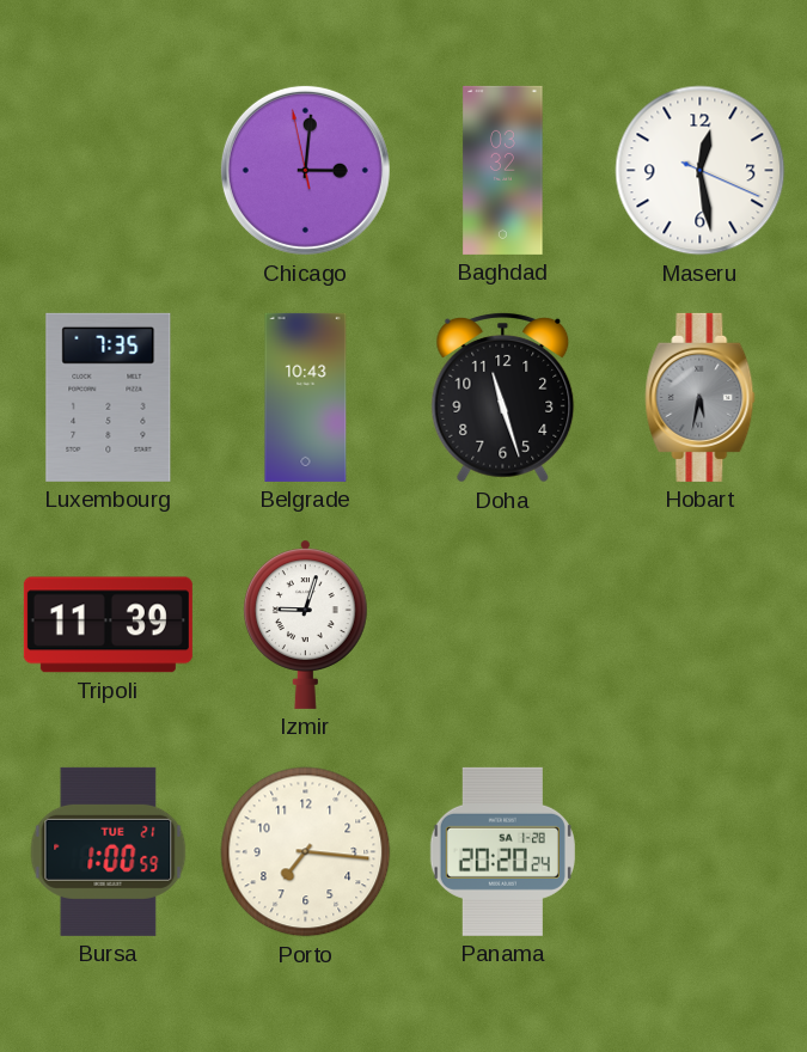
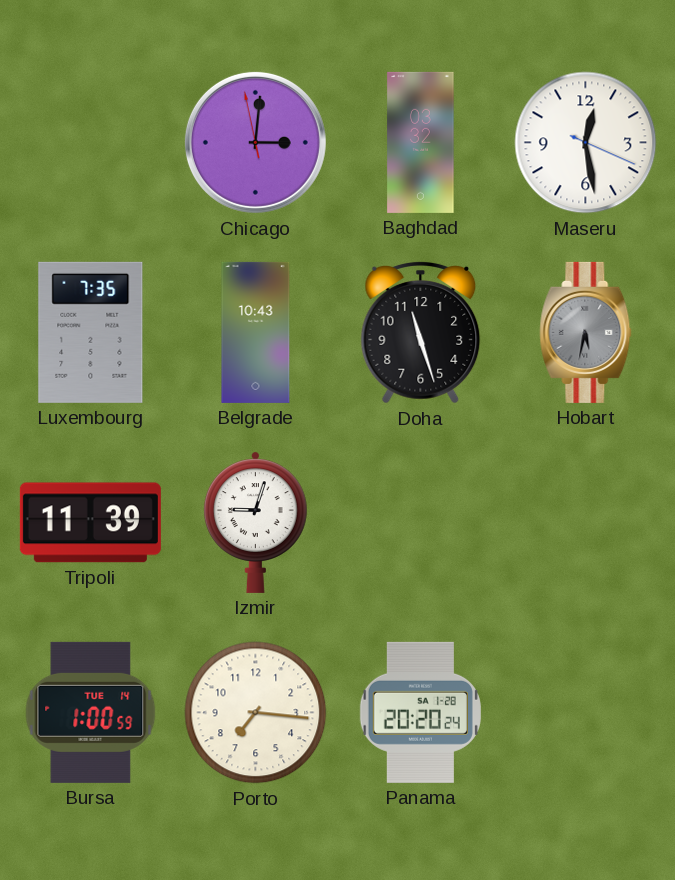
Bursa date: TUE 21 -> TUE 14 (91, 712)
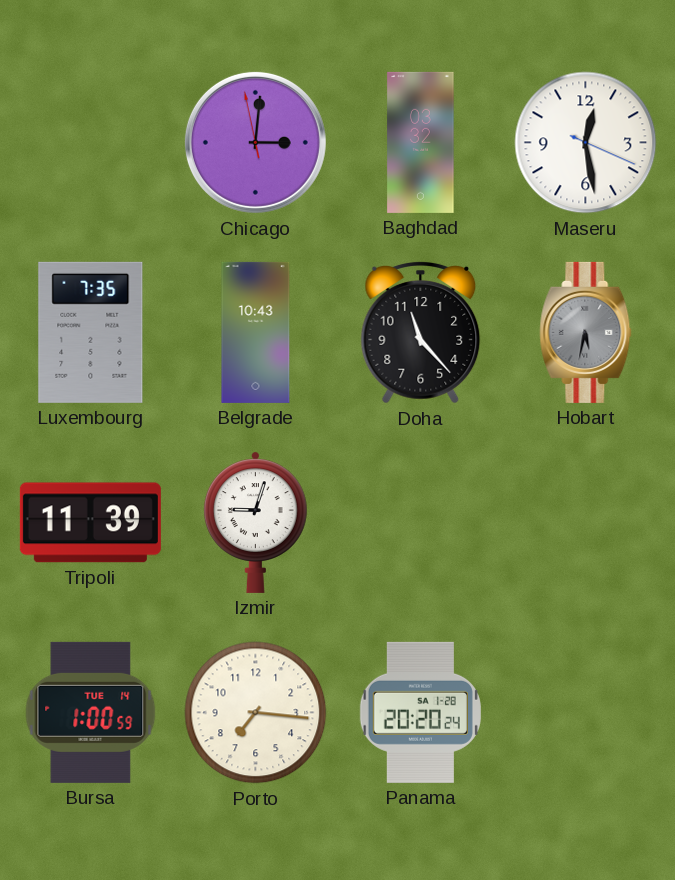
Doha: 11:27 -> 11:23 (421, 332)
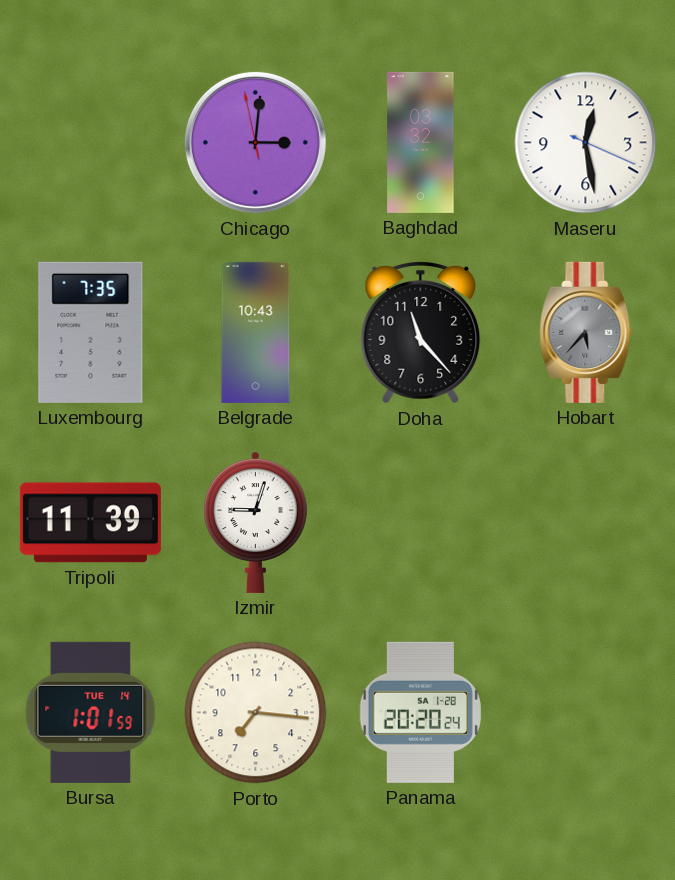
Hobart: 5:32 -> 5:37 (586, 332)
Bursa: 1:00 -> 1:01 (91, 712)
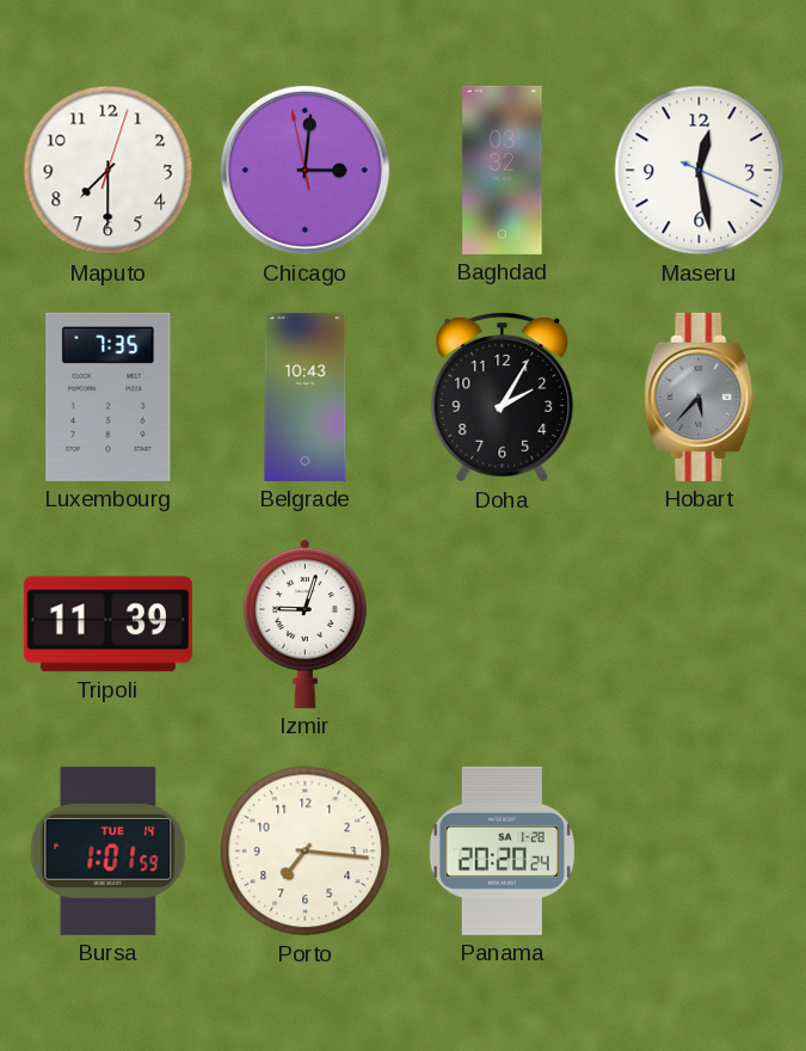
Maputo: none -> 7:30 (109, 171)
Doha: 11:23 -> 2:05 (503, 397)
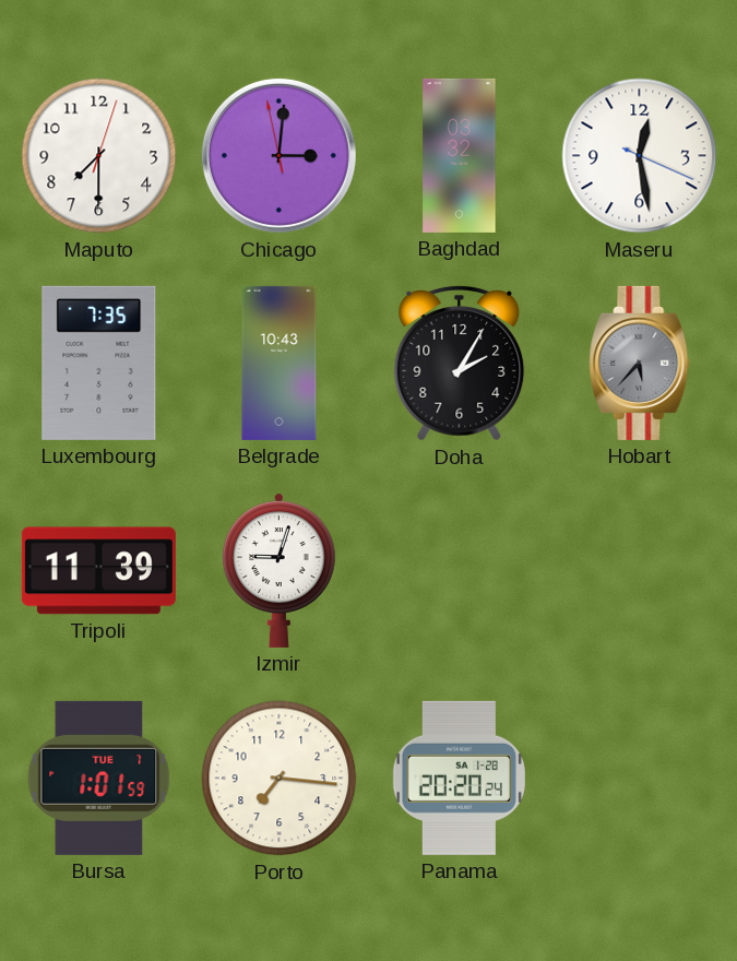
Bursa date: TUE 14 -> TUE 7 (99, 778)
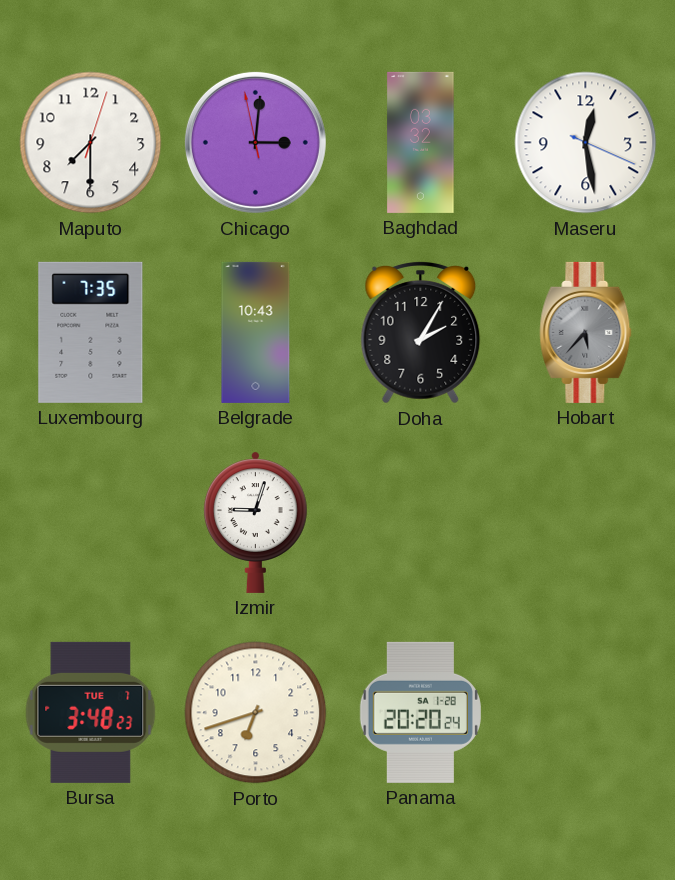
Tripoli: 11:39 -> none (98, 571)
Bursa: 1:01 -> 3:48 (91, 712)
Porto: 7:16 -> 6:42 (256, 713)
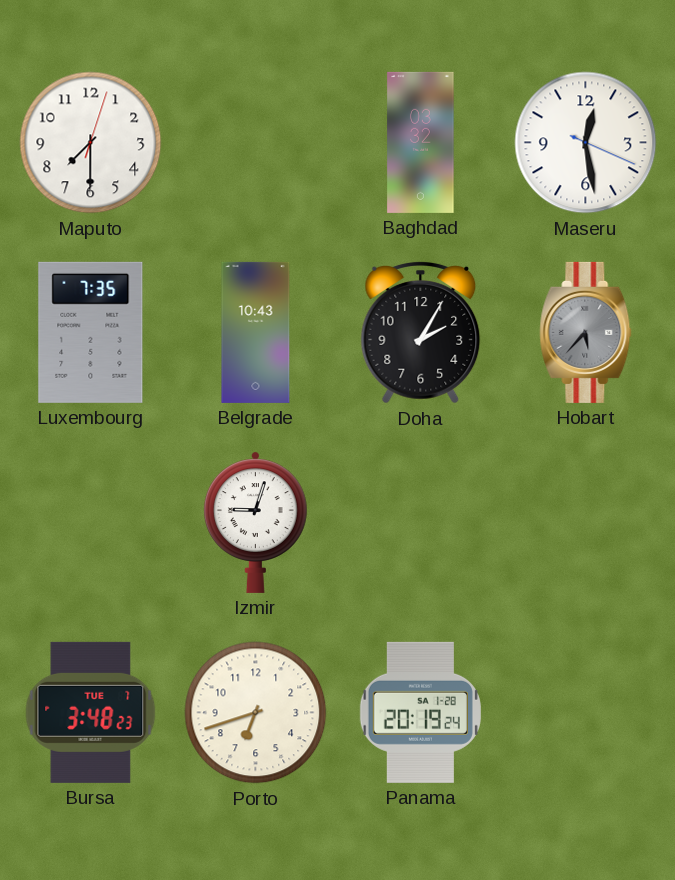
Chicago: 3:00 -> none (255, 142)
Panama: 20:20 -> 20:19 (420, 712)
